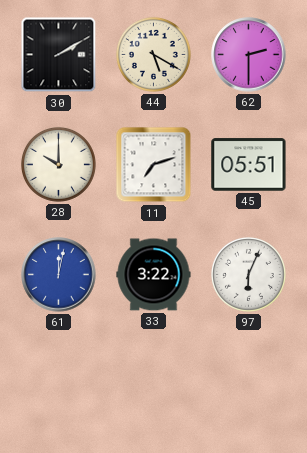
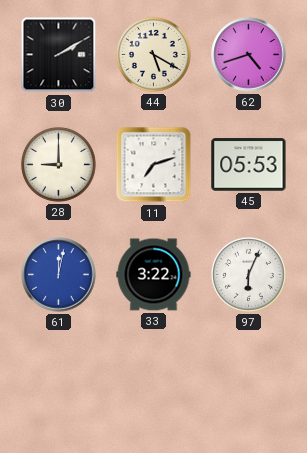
62: 2:30 -> 4:42 (249, 55)
28: 10:00 -> 9:00 (58, 164)
45: 05:51 -> 05:53 (249, 165)
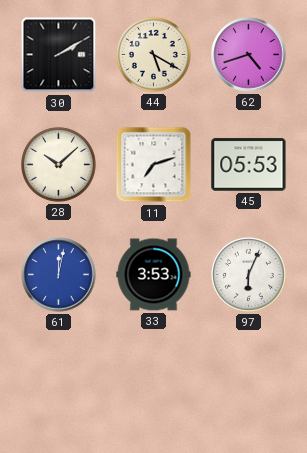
28: 9:00 -> 10:08 (58, 164)
33: 3:22 -> 3:53 (154, 275)
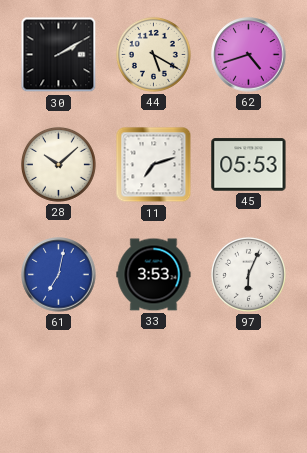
61: 12:02 -> 7:02 (59, 275)
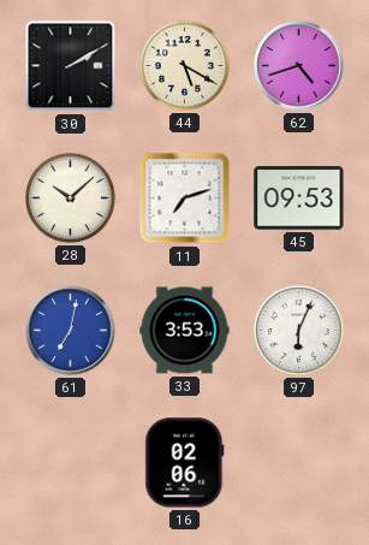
45: 05:53 -> 09:53 (299, 199)
16: none -> 02:06 (185, 463)
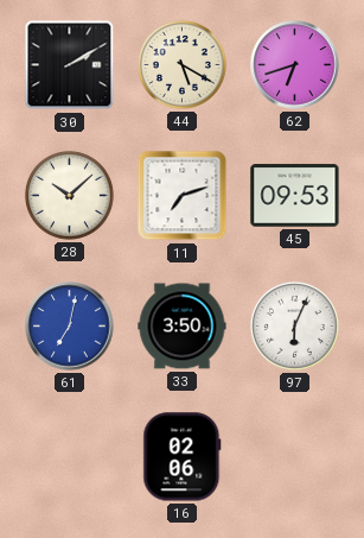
62: 4:42 -> 6:42 (295, 65)
33: 3:53 -> 3:50 (183, 327)
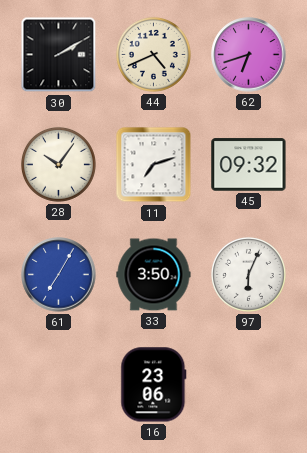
44: 5:20 -> 4:41 (153, 54)
28: 10:08 -> 10:06 (58, 164)
45: 09:53 -> 09:32 (249, 165)
61: 7:02 -> 7:05 (59, 275)
16: 02:06 -> 23:06 (154, 385)
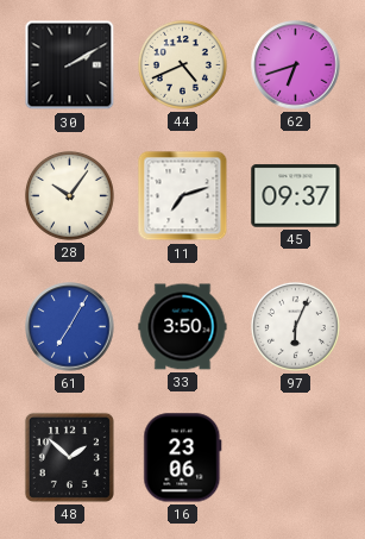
45: 09:32 -> 09:37 (296, 196)
48: none -> 1:52 (69, 457)
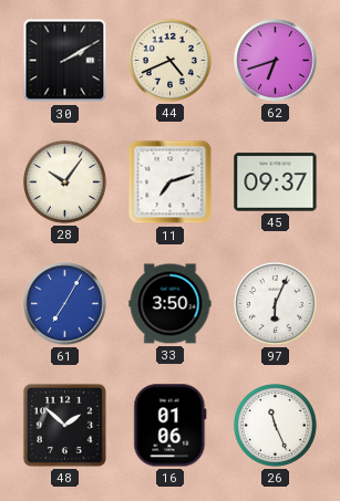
16: 23:06 -> 01:06 (171, 426)
26: none -> 11:26 (275, 425)
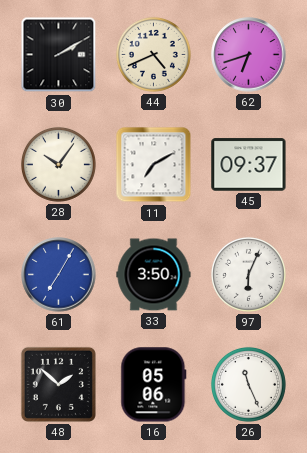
11: 7:12 -> 7:10 (154, 165)
16: 01:06 -> 05:06 (154, 385)
